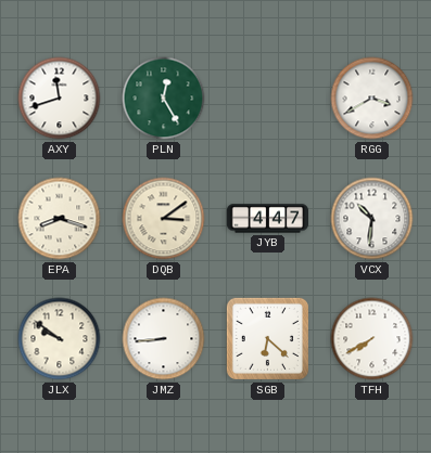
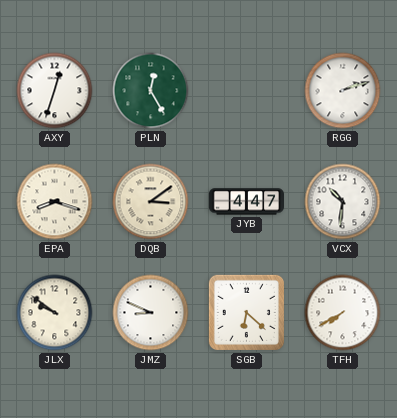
AXY: 11:42 -> 12:33 (55, 91)
RGG: 3:40 -> 2:12 (343, 91)
JMZ: 8:44 -> 8:49 (151, 313)
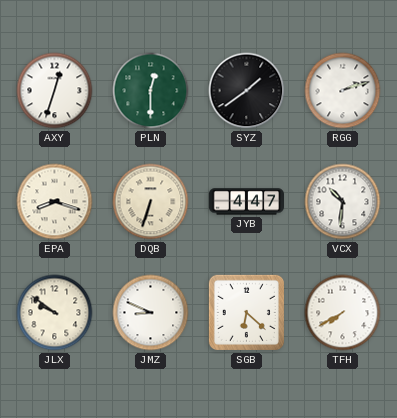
PLN: 12:25 -> 12:30 (151, 91)
SYZ: none -> 1:39 (247, 91)
DQB: 3:09 -> 6:33 (151, 202)
